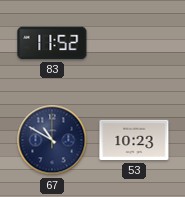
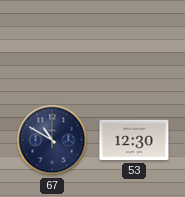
83: 11:52 -> none (52, 43)
53: 10:23 -> 12:30 (134, 140)
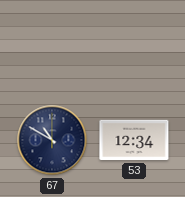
53: 12:30 -> 12:34 (134, 140)
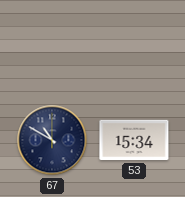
53: 12:34 -> 15:34 (134, 140)
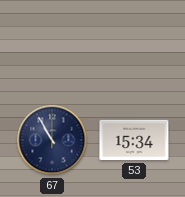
67: 10:50 -> 10:55 (52, 140)
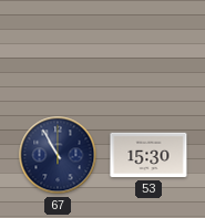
53: 15:34 -> 15:30 (148, 155)
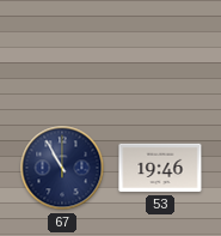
53: 15:30 -> 19:46 (160, 168)
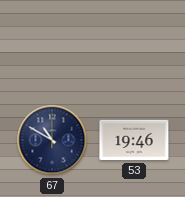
67: 10:55 -> 10:50 (52, 140)
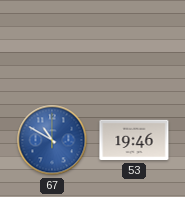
67 dial: navy -> blue (52, 140)
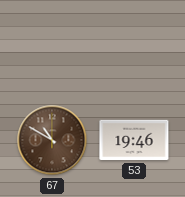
67 dial: blue -> brown (52, 140)
